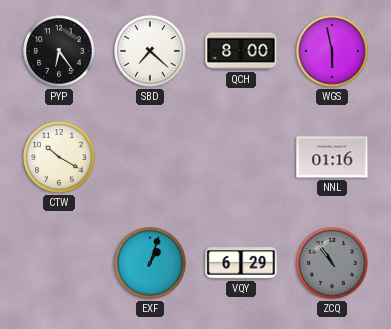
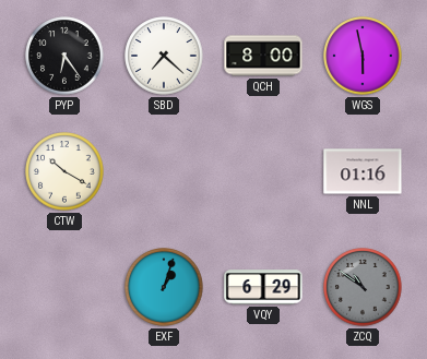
ZCQ: 10:54 -> 10:51 (363, 287)
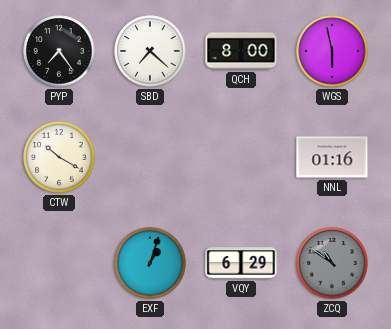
PYP: 6:24 -> 7:24 (59, 51)
